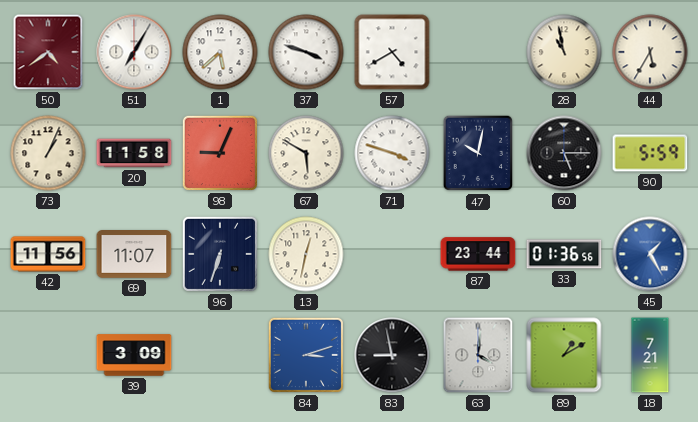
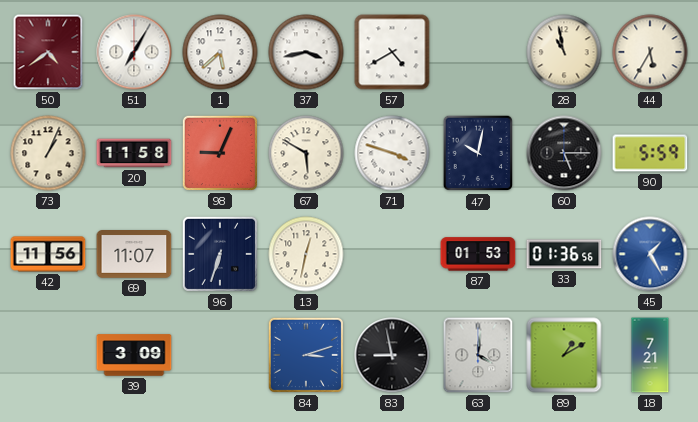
37: 3:48 -> 3:43 (306, 52)
87: 23:44 -> 01:53 (478, 254)
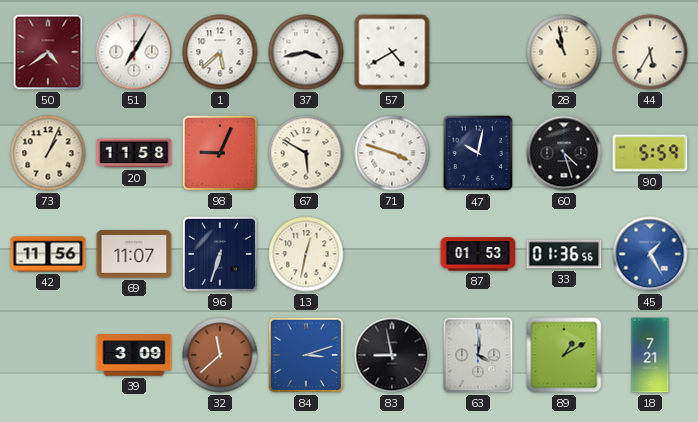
60: 5:15 -> 4:27 (564, 153)
32: none -> 11:38 (220, 355)
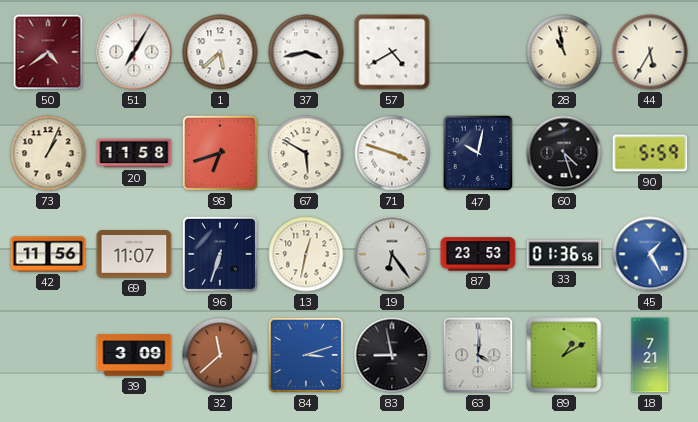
98: 9:04 -> 6:42 (220, 153)
19: none -> 6:24 (392, 254)
87: 01:53 -> 23:53 (478, 254)
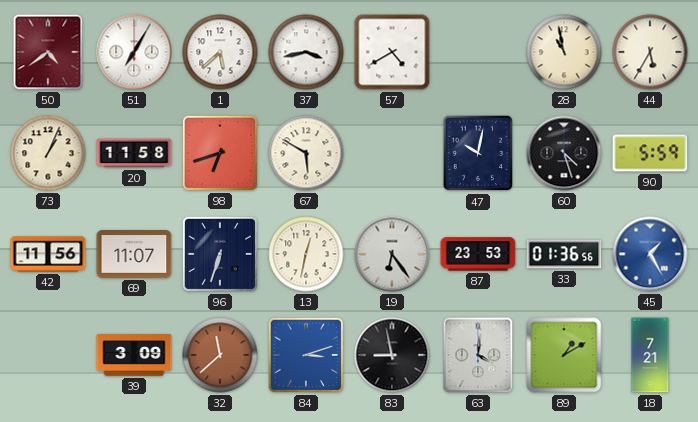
71: 3:48 -> none (392, 153)
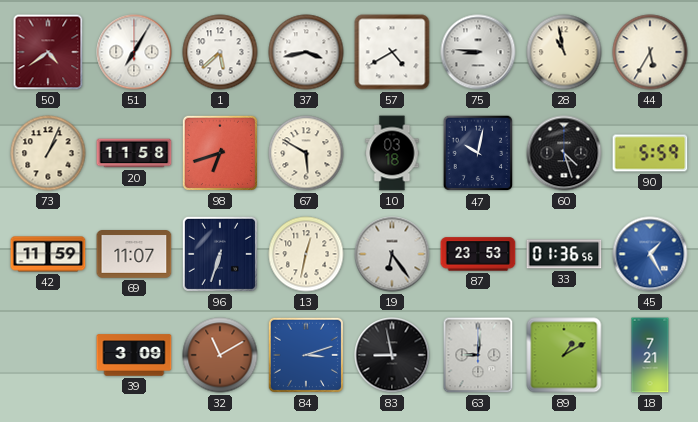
75: none -> 8:46 (478, 52)
10: none -> 03:18 (392, 153)
42: 11:56 -> 11:59 (48, 254)
32: 11:38 -> 11:10 (220, 355)
63: 4:01 -> 9:01 (478, 355)
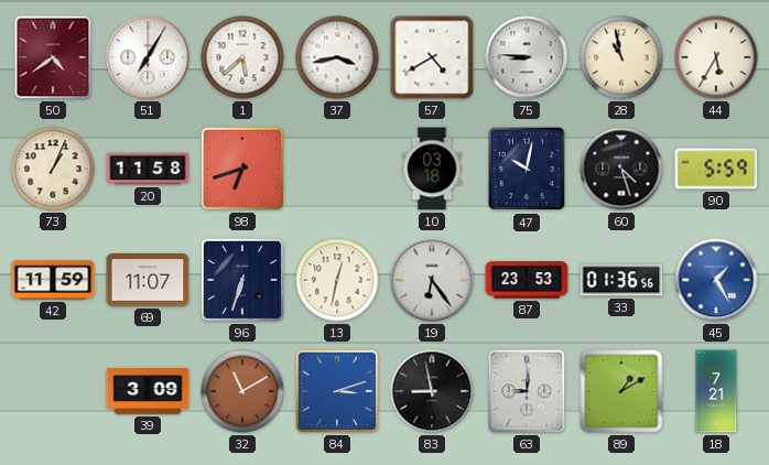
67: 5:50 -> none (306, 153)
